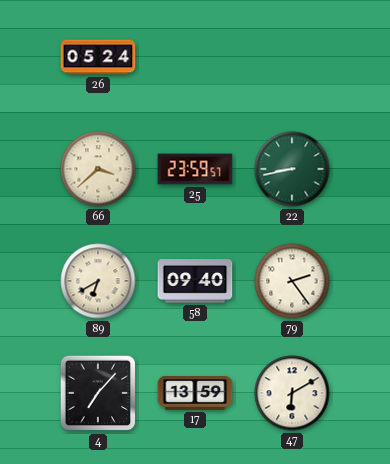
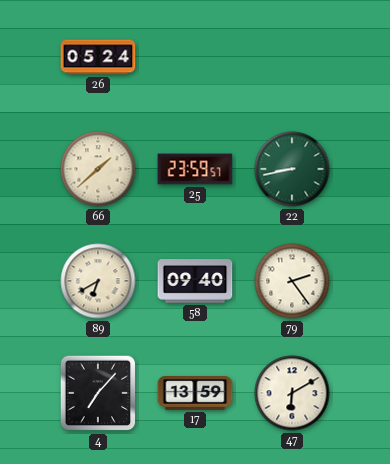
66: 3:38 -> 1:38 (98, 169)
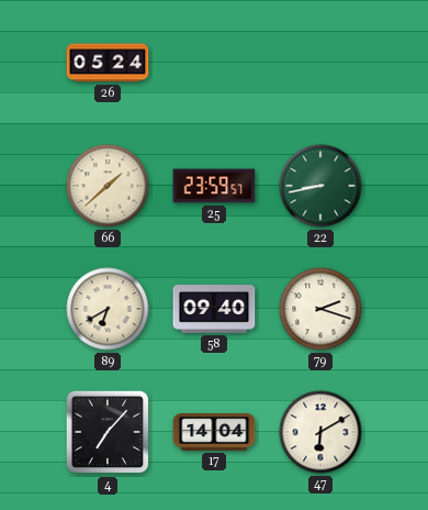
79: 2:24 -> 2:18 (320, 309)
17: 13:59 -> 14:04 (214, 433)
